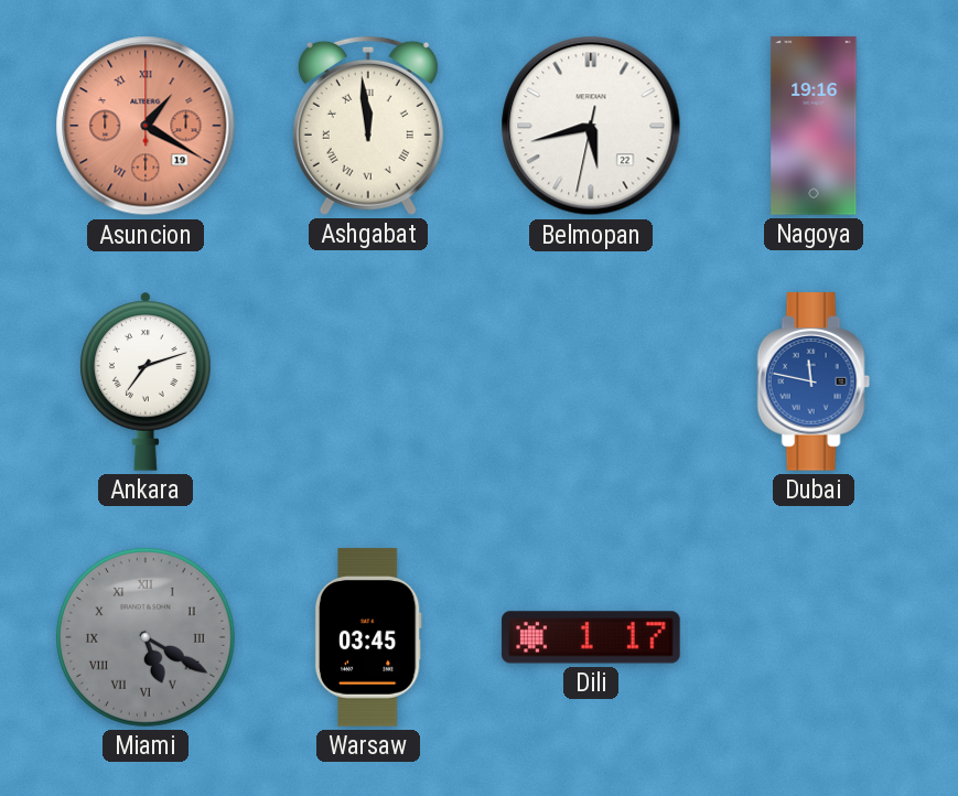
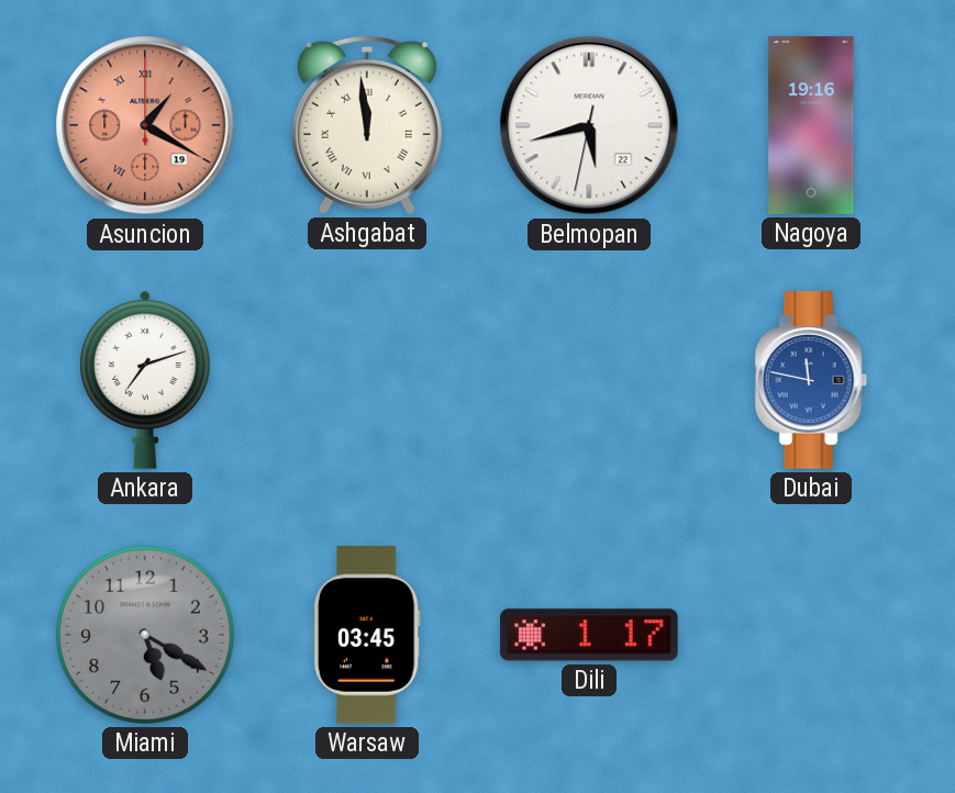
Miami numerals: Roman -> Arabic (146, 636)
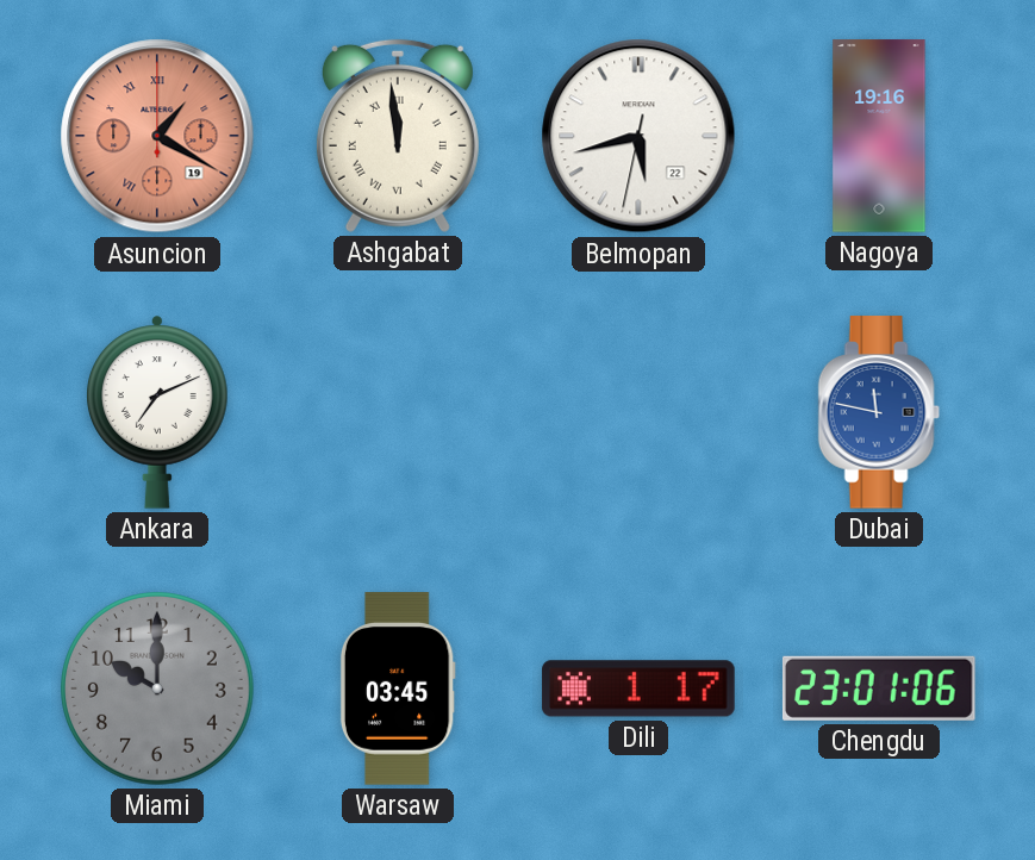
Ankara: 7:12 -> 7:11 (157, 412)
Miami: 5:20 -> 10:00 (158, 690)
Chengdu: none -> 23:01 (879, 688)
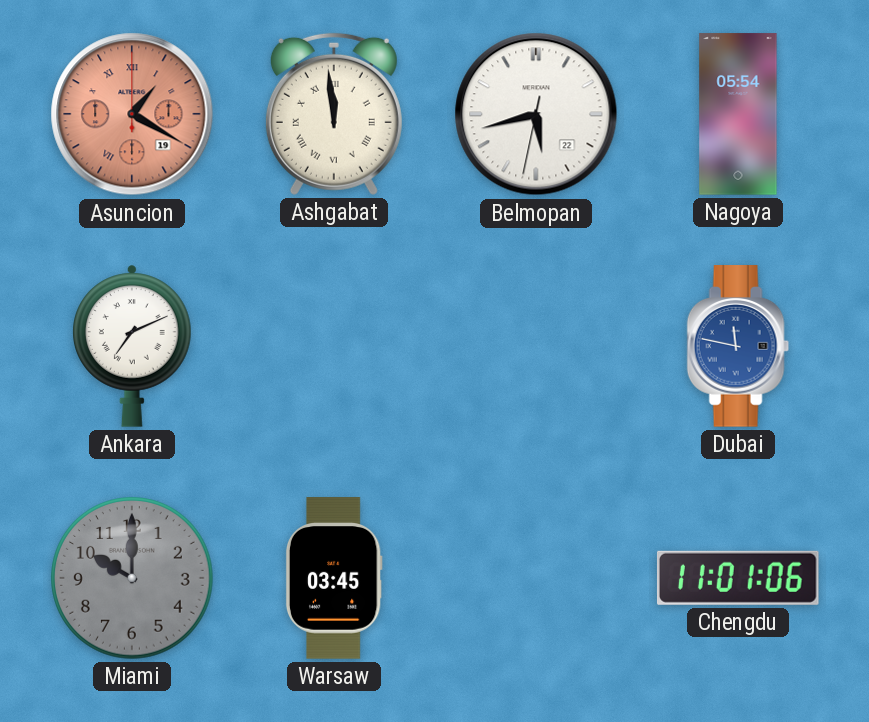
Nagoya: 19:16 -> 05:54 (738, 114)
Dili: 1:17 -> none (638, 688)
Chengdu: 23:01 -> 11:01 (738, 578)
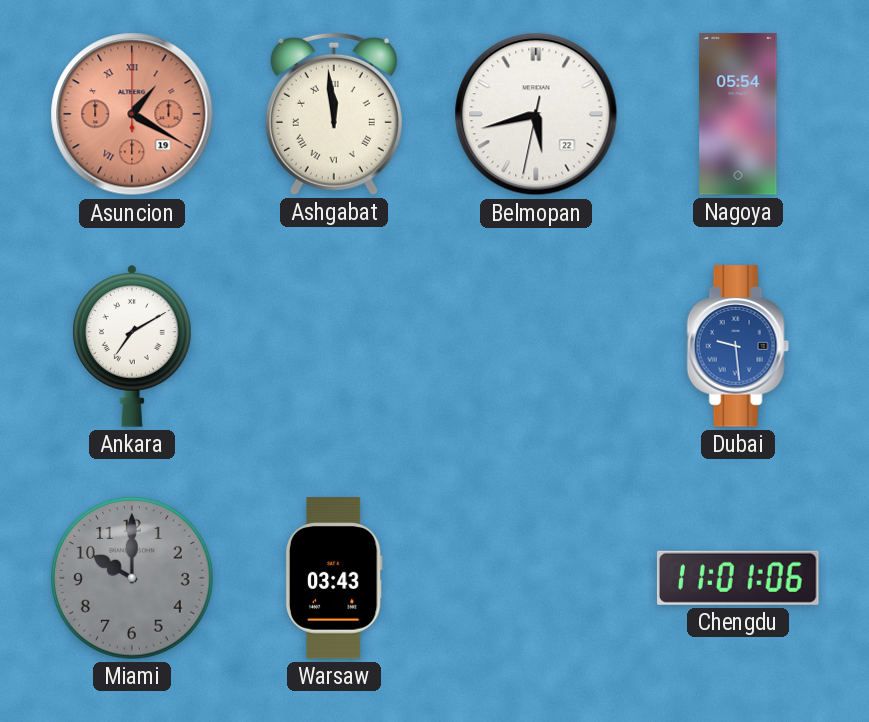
Ankara: 7:11 -> 7:10 (132, 346)
Dubai: 11:47 -> 9:29 (738, 346)
Warsaw: 03:45 -> 03:43 (334, 578)
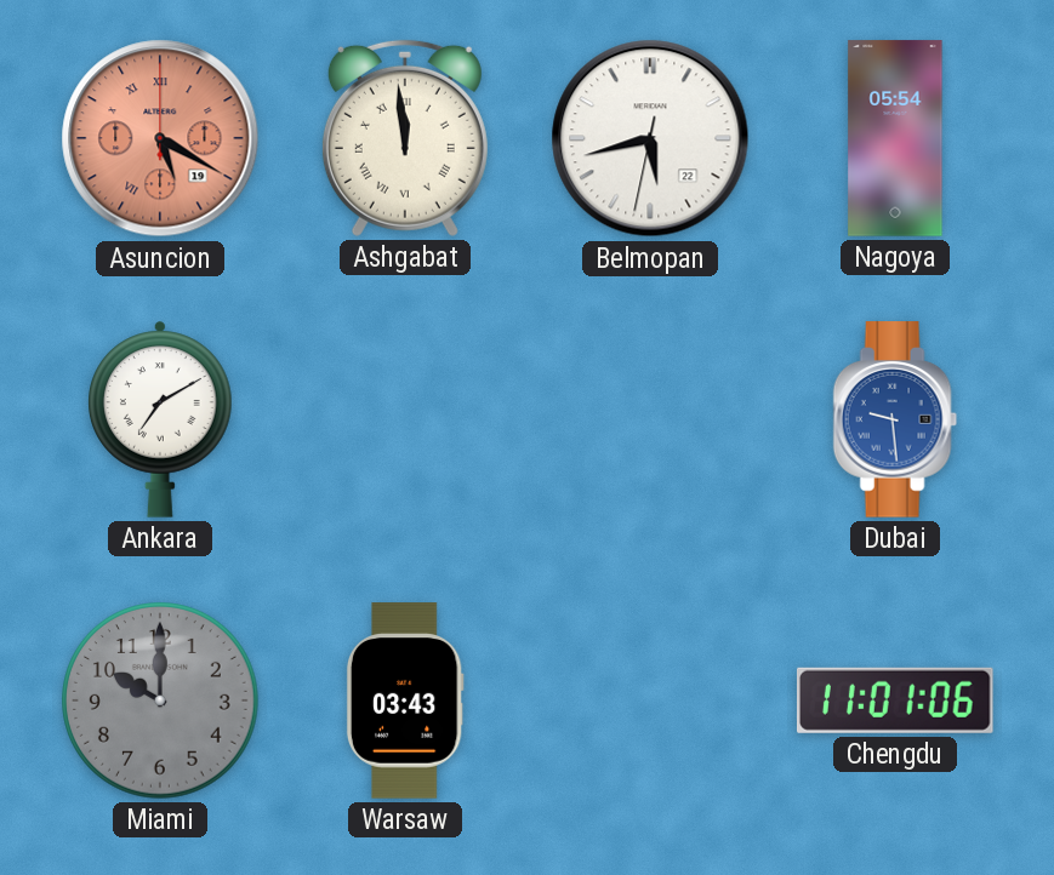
Asuncion: 1:20 -> 5:20 (160, 138)
